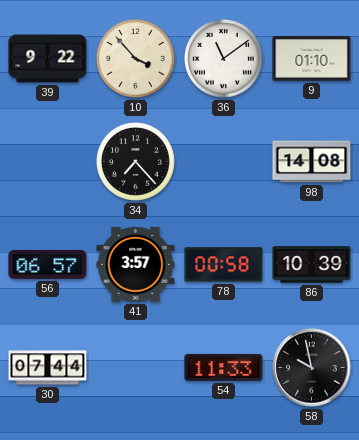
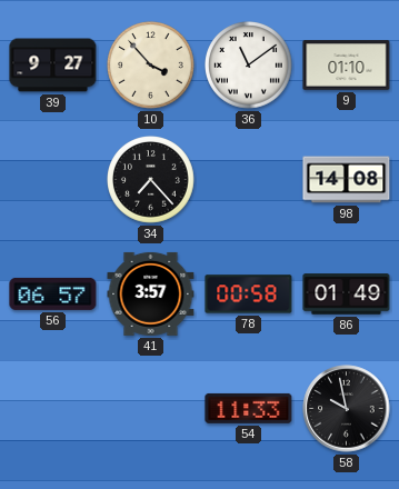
39: 9:22 -> 9:27 (53, 66)
86: 10:39 -> 01:49 (347, 295)
30: 07:44 -> none (48, 368)
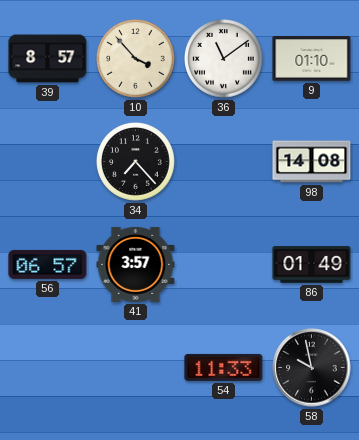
39: 9:27 -> 8:57 (48, 59)
78: 00:58 -> none (249, 295)
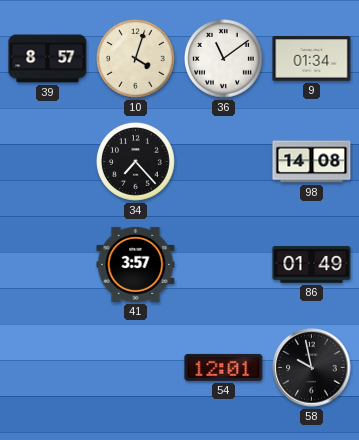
10: 3:53 -> 4:03 (136, 59)
9: 01:10 -> 01:34 (312, 59)
56: 06:57 -> none (48, 264)
54: 11:33 -> 12:01 (224, 367)
